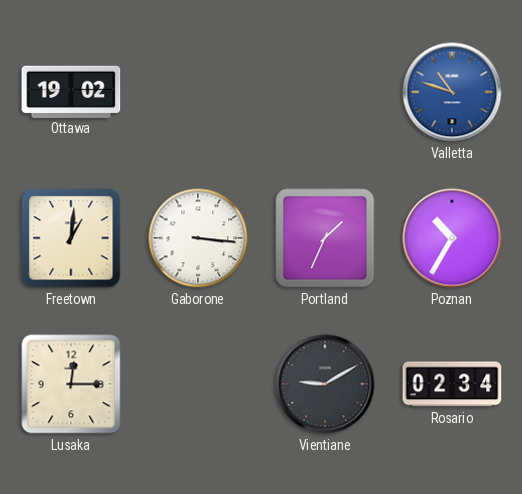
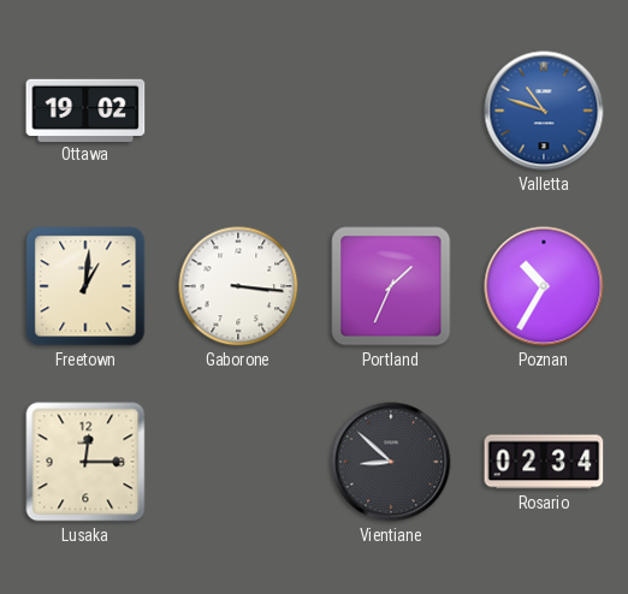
Vientiane: 9:10 -> 8:52 (391, 462)
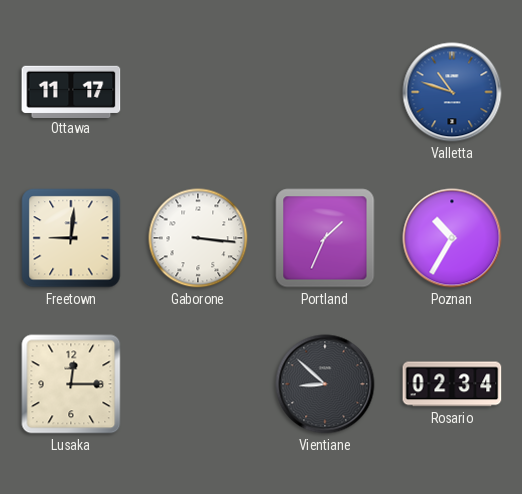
Ottawa: 19:02 -> 11:17 (71, 91)
Freetown: 1:01 -> 9:01 (71, 238)
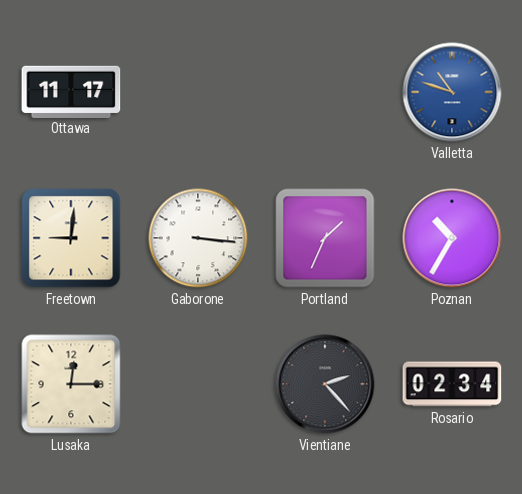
Vientiane: 8:52 -> 2:23 (325, 384)
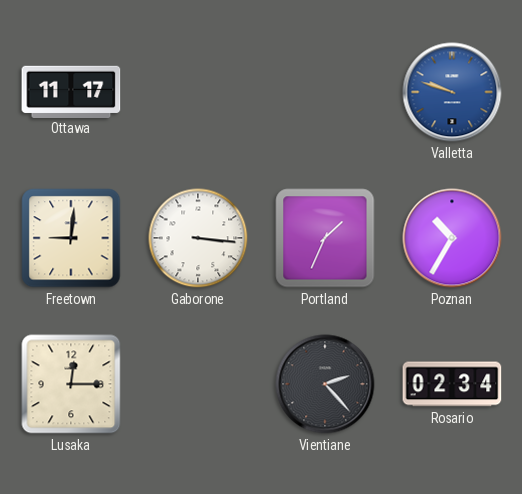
Valletta: 10:48 -> 9:48 (452, 92)
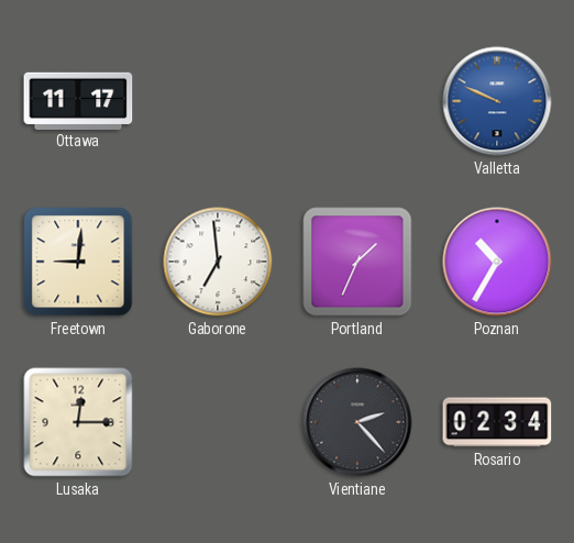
Valletta: 9:48 -> 9:49 (497, 101)
Gaborone: 3:16 -> 6:59 (218, 262)
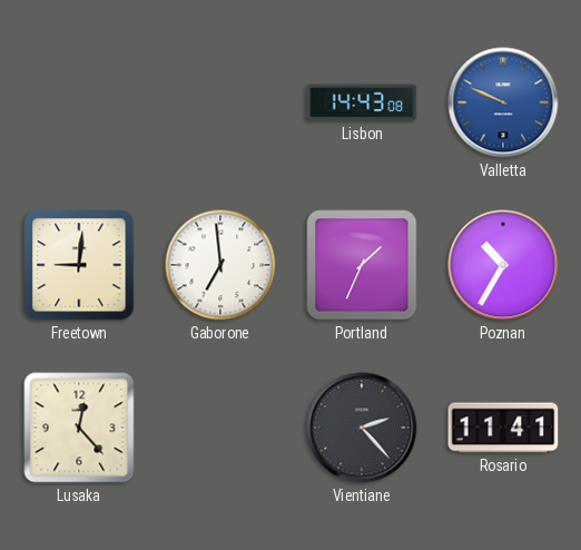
Ottawa: 11:17 -> none (78, 100)
Lisbon: none -> 14:43 (362, 102)
Lusaka: 12:15 -> 12:23 (79, 428)
Rosario: 02:34 -> 11:41 (503, 428)
